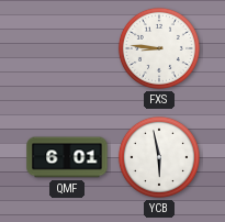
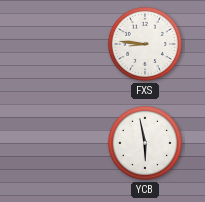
QMF: 6:01 -> none (67, 157)
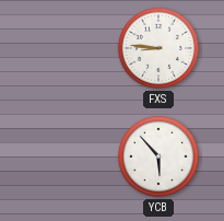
YCB: 5:58 -> 5:53 (158, 156)
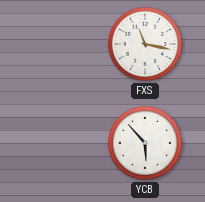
FXS: 8:46 -> 11:17 (145, 44)
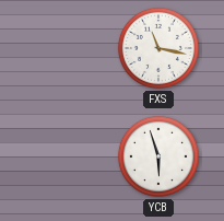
YCB: 5:53 -> 5:57 (158, 156)
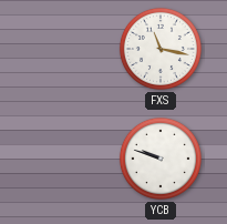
YCB: 5:57 -> 9:48 (161, 159)
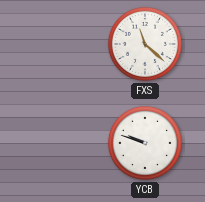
FXS: 11:17 -> 11:22 (145, 44)
